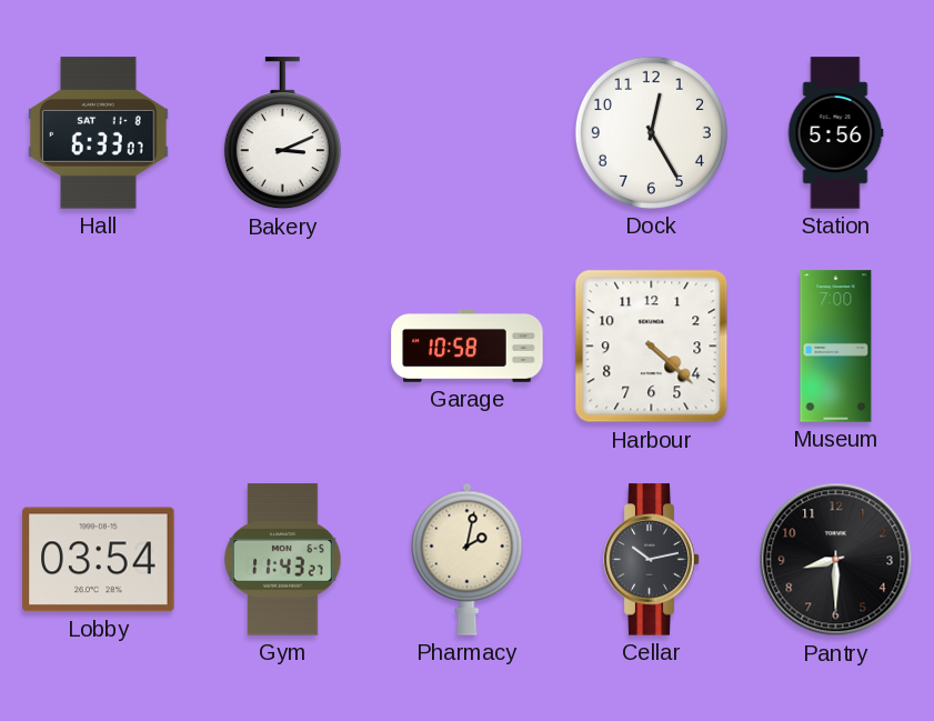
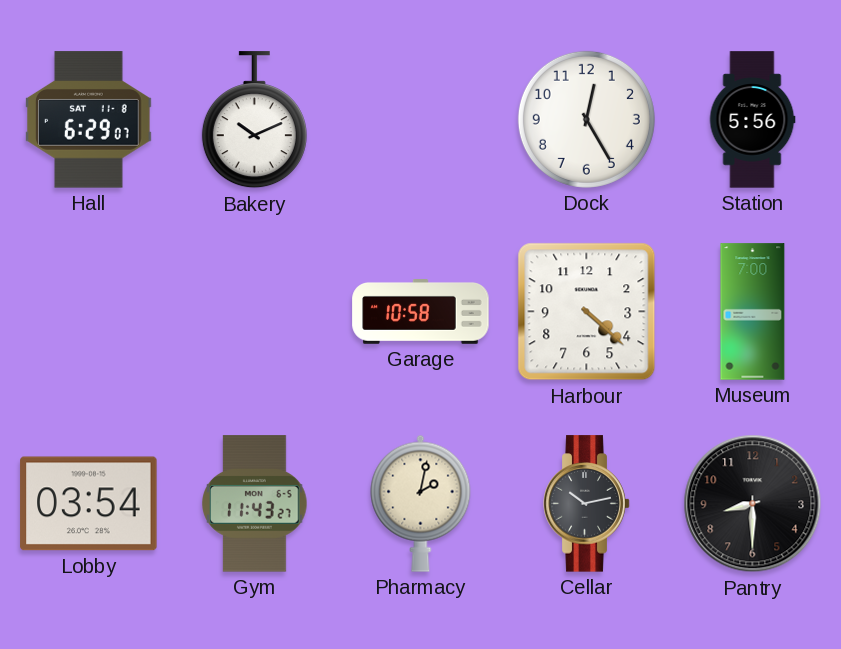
Hall: 6:33 -> 6:29 (89, 120)
Bakery: 3:11 -> 10:11 (254, 120)
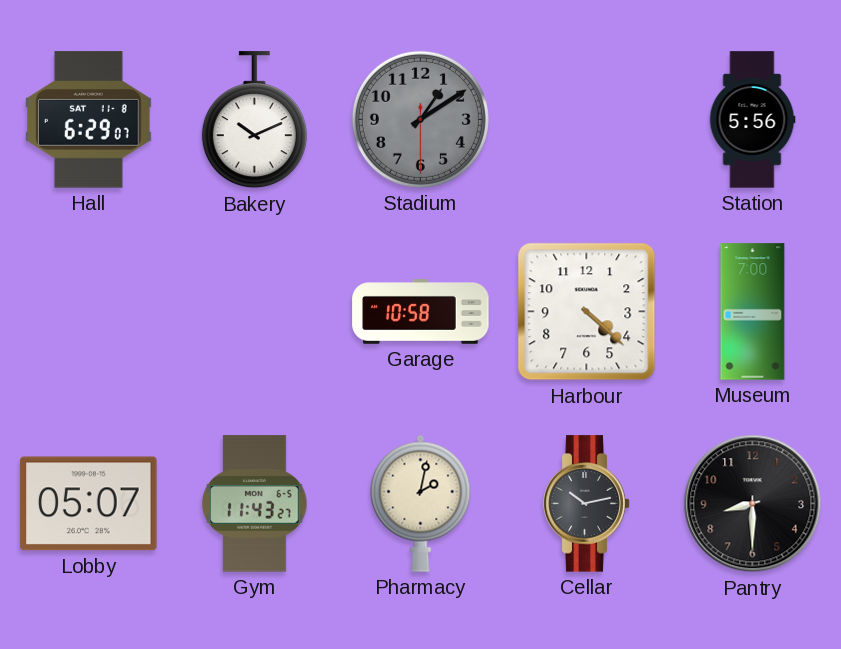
Stadium: none -> 1:09 (420, 119)
Dock: 12:25 -> none (586, 119)
Lobby: 03:54 -> 05:07 (89, 504)
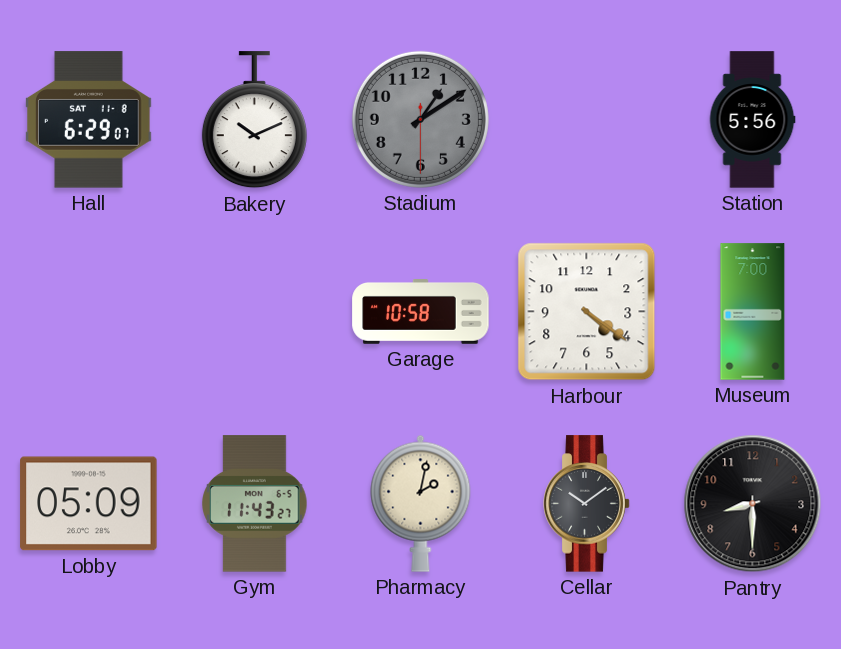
Harbour: 4:22 -> 4:21 (587, 312)
Lobby: 05:07 -> 05:09 (89, 504)
Cellar: 10:13 -> 10:09 (587, 504)
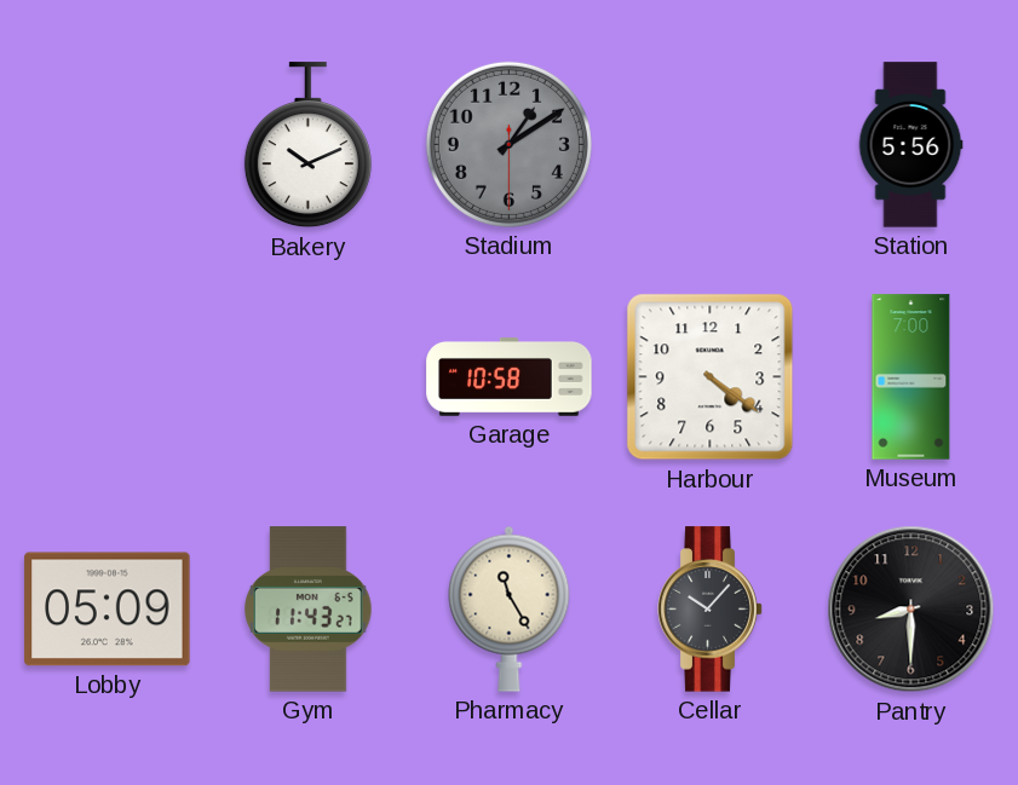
Hall: 6:29 -> none (89, 120)
Pharmacy: 2:02 -> 11:25 (510, 608)
Cellar: 10:09 -> 10:07 (711, 610)
